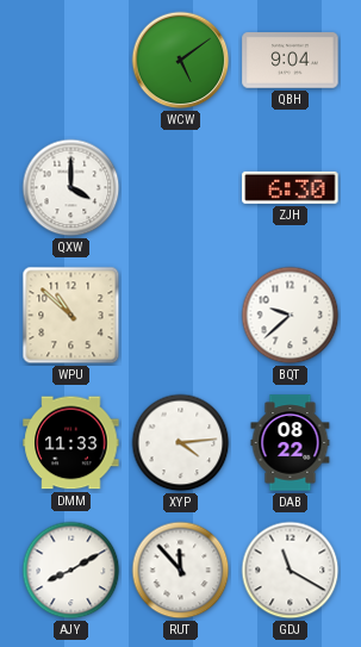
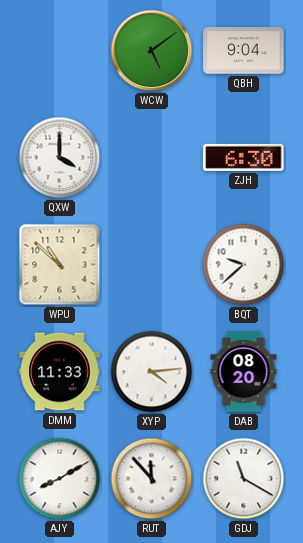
DAB: 08:22 -> 08:20 (244, 372)
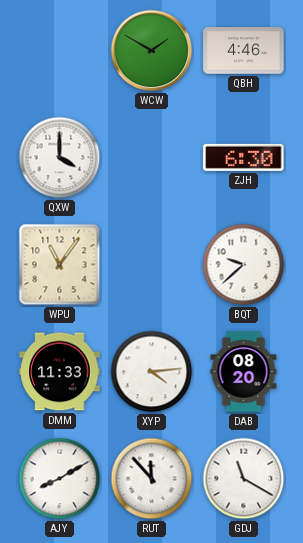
WCW: 5:09 -> 1:50 (152, 51)
QBH: 9:04 -> 4:46 (244, 51)
WPU: 10:52 -> 11:06 (60, 265)
